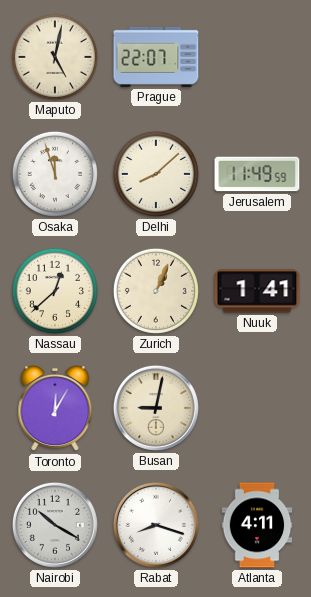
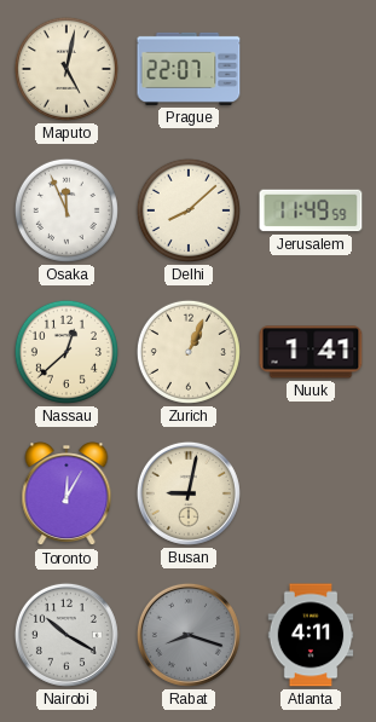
Osaka: 11:57 -> 11:56 (66, 210)
Rabat dial: white -> grey (189, 635)
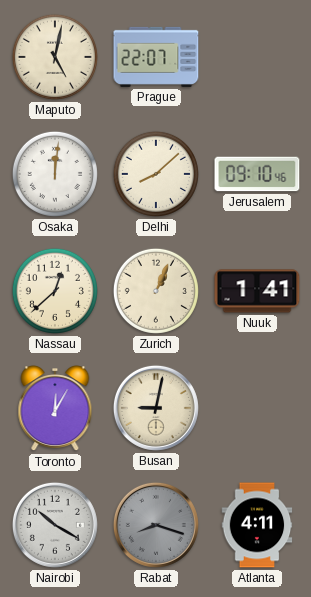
Osaka: 11:56 -> 12:01 (55, 174)
Jerusalem: 11:49 -> 09:10 (257, 174)
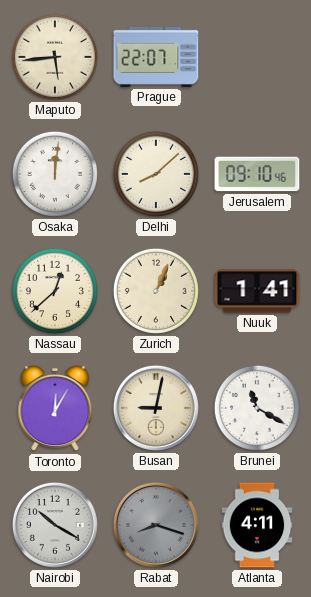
Maputo: 5:02 -> 5:44 (55, 57)
Brunei: none -> 11:20 (257, 408)
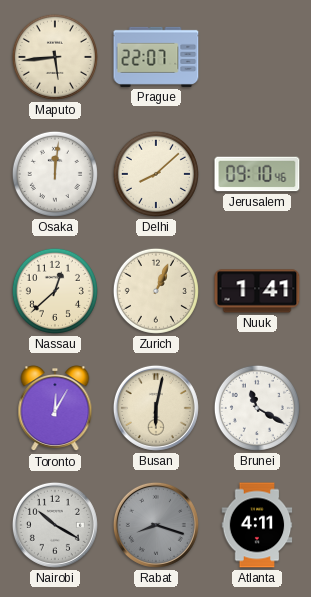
Busan: 9:02 -> 6:02 (156, 408)
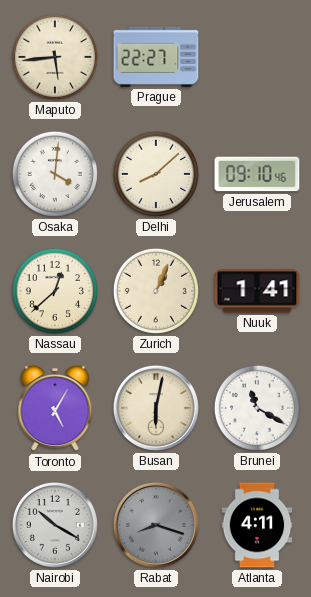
Prague: 22:07 -> 22:27 (156, 57)
Osaka: 12:01 -> 4:01 (55, 174)
Toronto: 12:05 -> 5:05 (55, 409)
